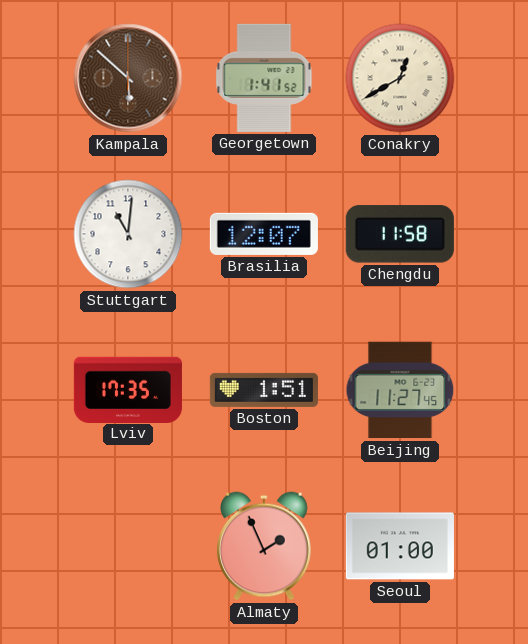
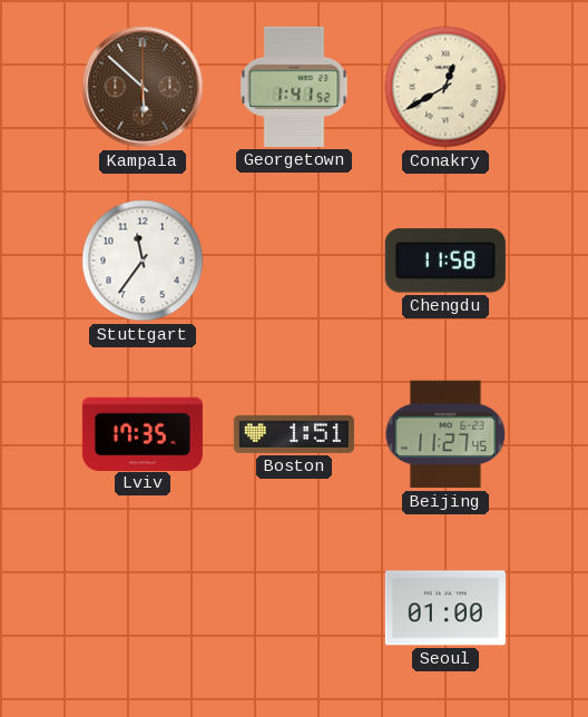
Stuttgart: 11:01 -> 11:36 (143, 261)
Brasilia: 12:07 -> none (264, 234)
Almaty: 1:56 -> none (265, 546)
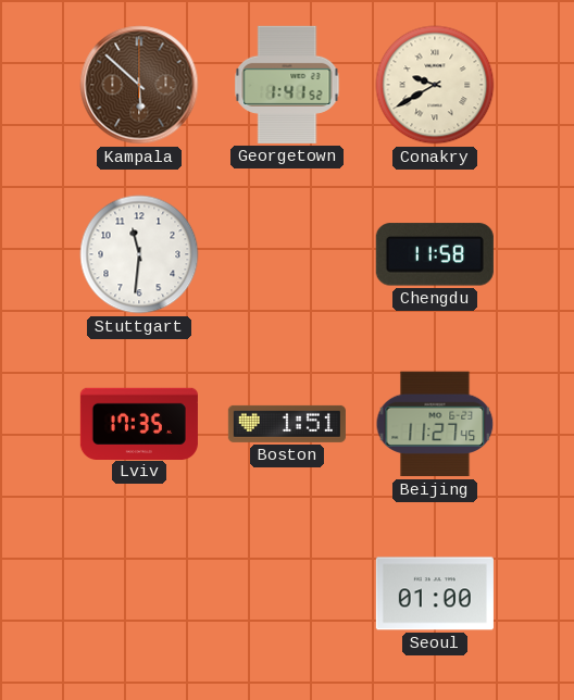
Conakry: 12:40 -> 9:40 (435, 85)
Stuttgart: 11:36 -> 11:31 (139, 254)
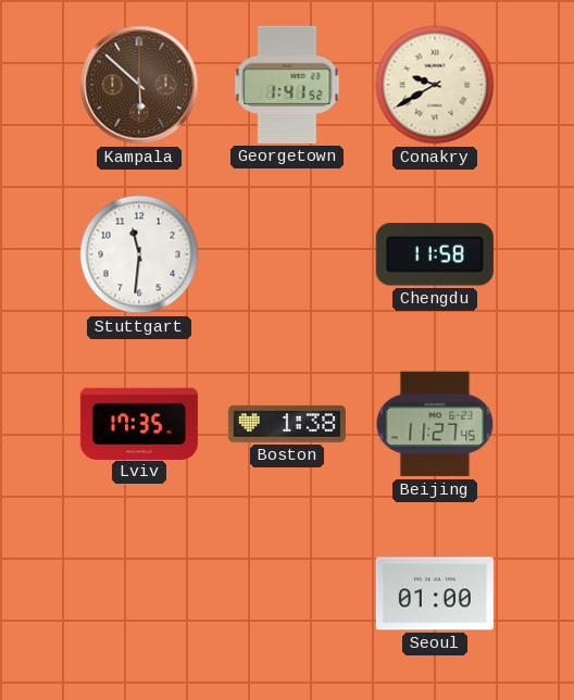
Boston: 1:51 -> 1:38 (287, 424)
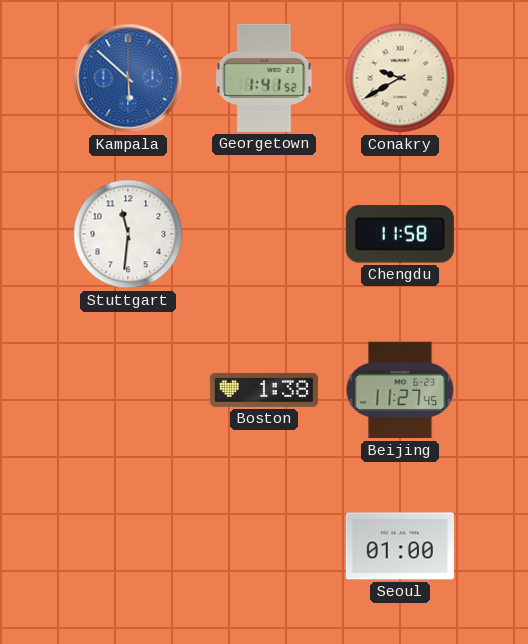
Kampala dial: brown -> blue (128, 78)
Lviv: 17:35 -> none (139, 423)
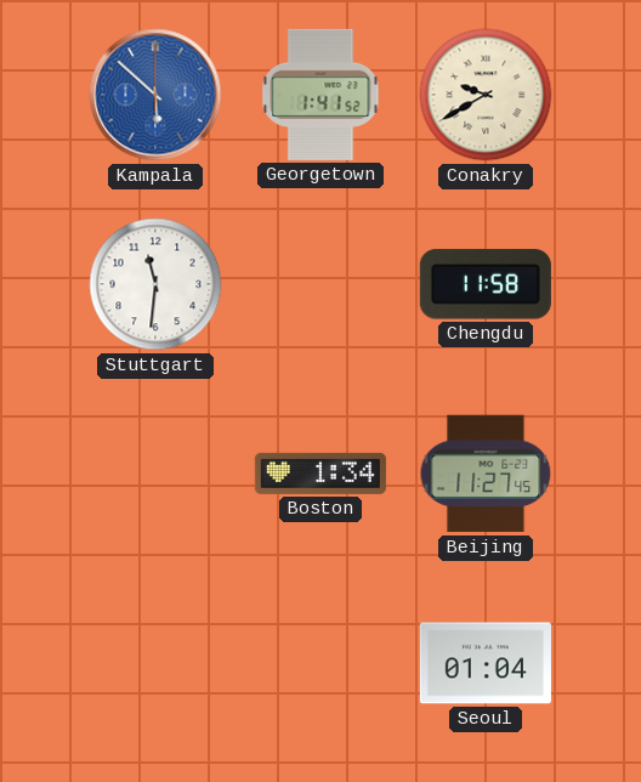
Boston: 1:38 -> 1:34 (320, 474)
Seoul: 01:00 -> 01:04 (486, 663)
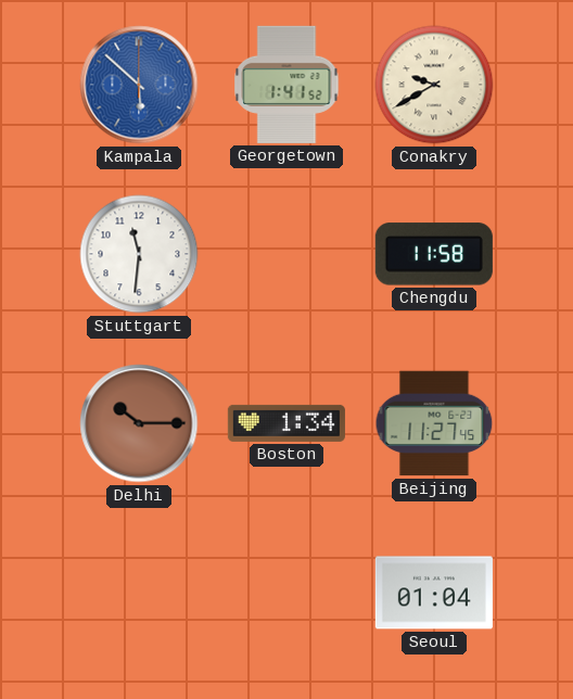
Delhi: none -> 10:15 (139, 423)
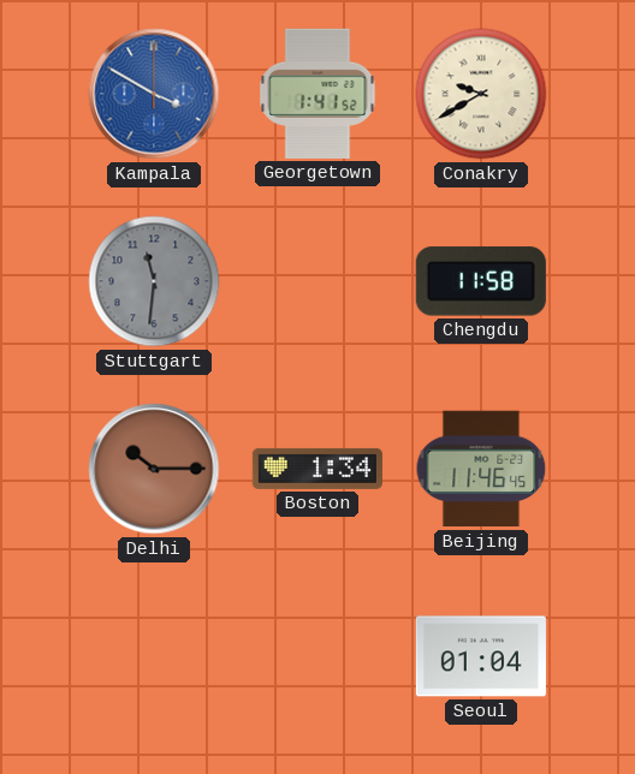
Kampala: 5:52 -> 3:50 (154, 94)
Stuttgart dial: white -> grey (154, 281)
Beijing: 11:27 -> 11:46 (481, 469)
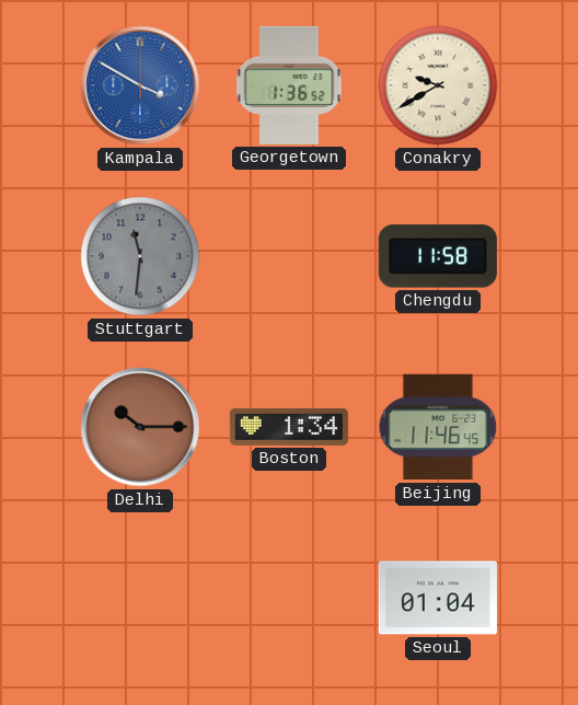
Georgetown: 1:41 -> 1:36 (289, 85)
